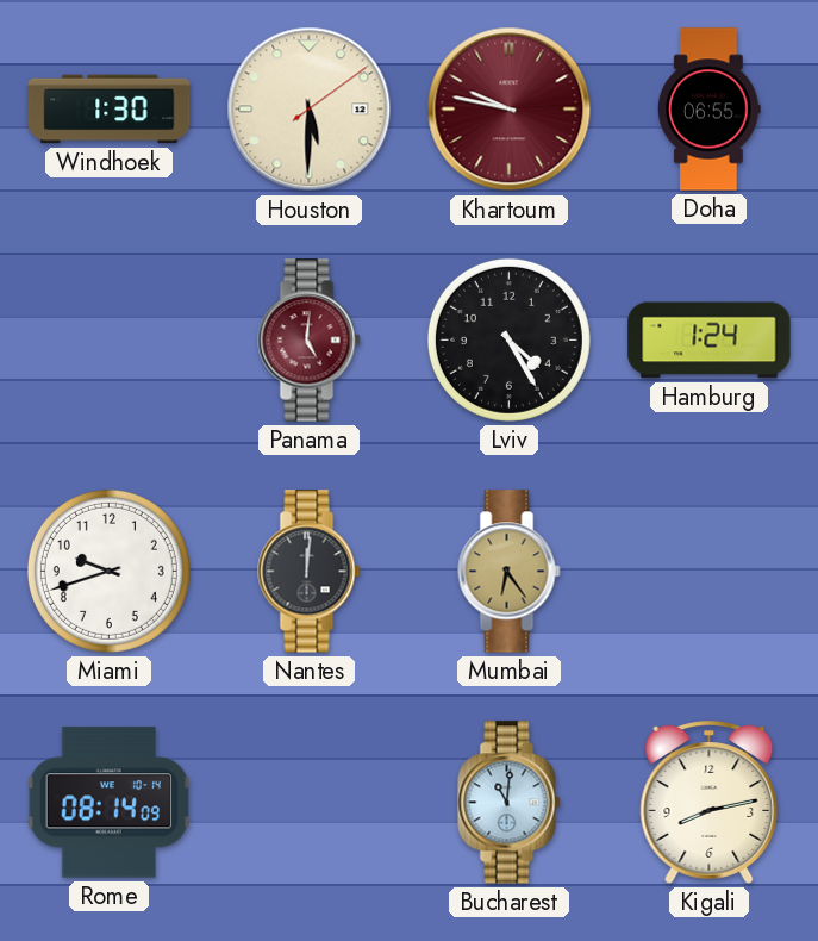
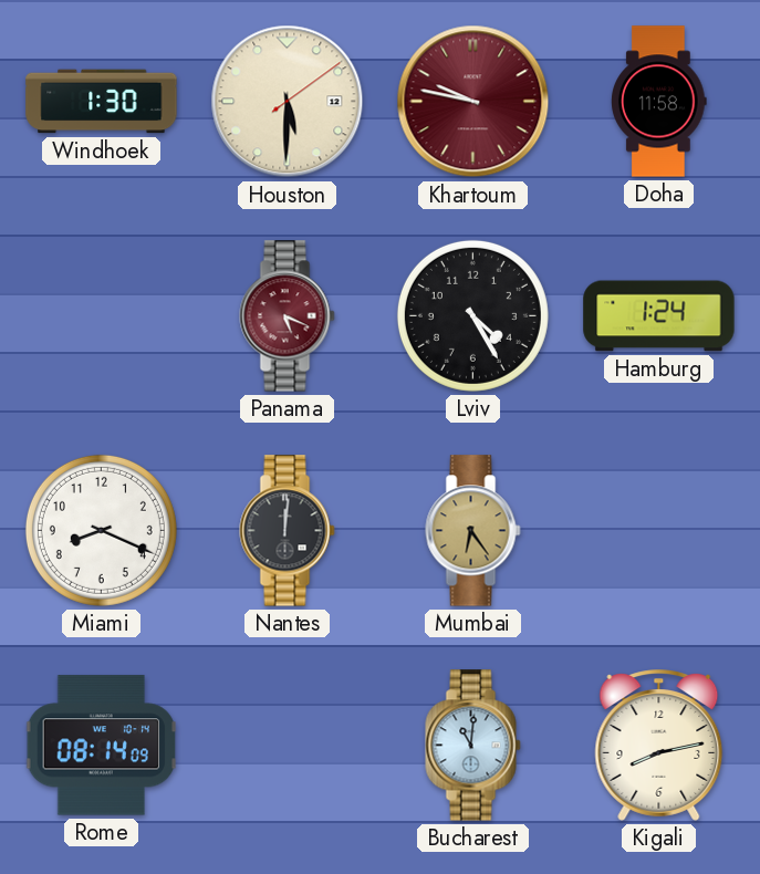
Doha: 06:55 -> 11:58 (659, 102)
Panama: 5:01 -> 5:19 (288, 316)
Miami: 9:42 -> 8:19 (101, 530)
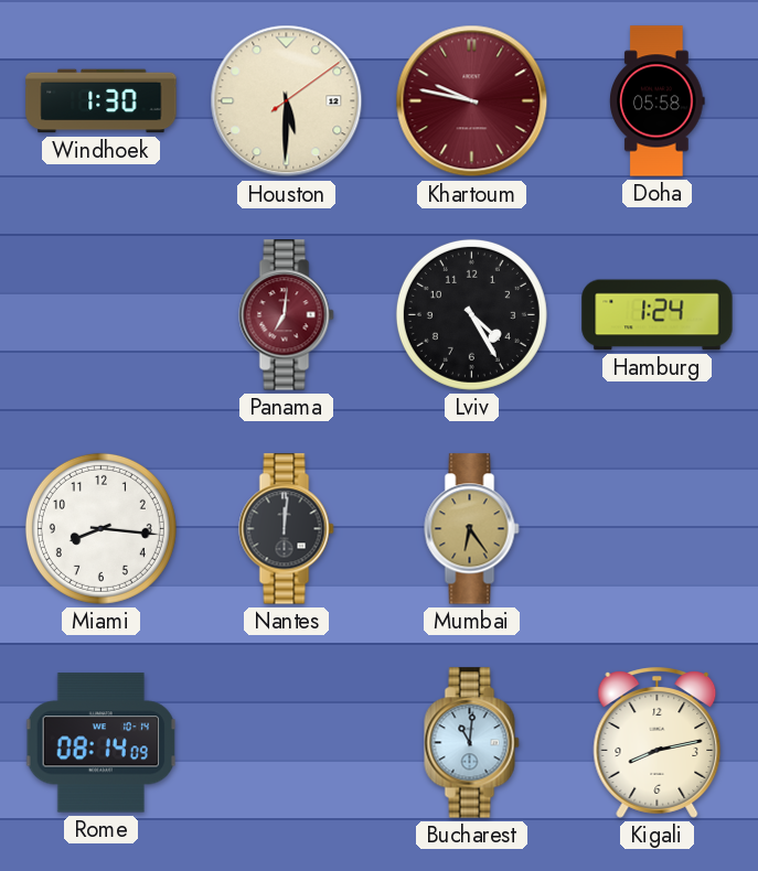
Doha: 11:58 -> 05:58 (658, 101)
Panama: 5:19 -> 7:01 (287, 315)
Miami: 8:19 -> 8:16 (100, 528)
